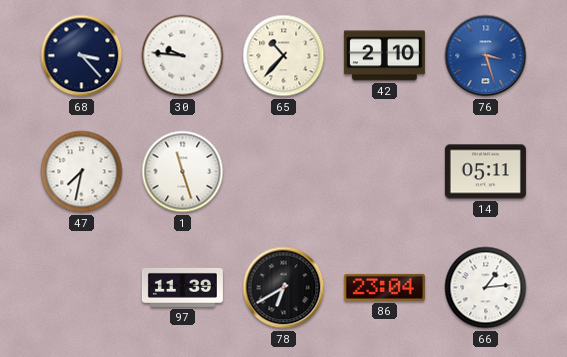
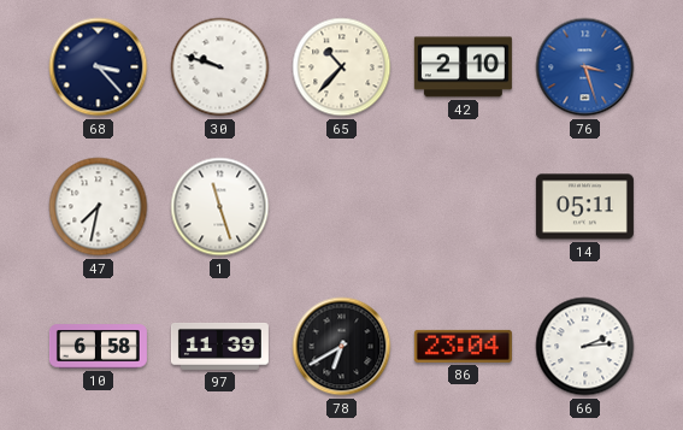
30: 9:46 -> 9:48 (220, 67)
10: none -> 6:58 (98, 347)
66: 1:14 -> 2:14 (585, 347)
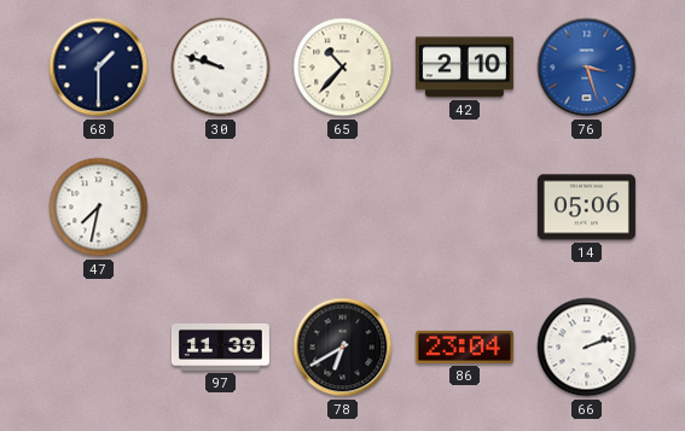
68: 3:23 -> 1:30 (99, 68)
1: 11:27 -> none (220, 207)
14: 05:11 -> 05:06 (586, 208)
10: 6:58 -> none (98, 347)
66: 2:14 -> 2:12 (587, 348)
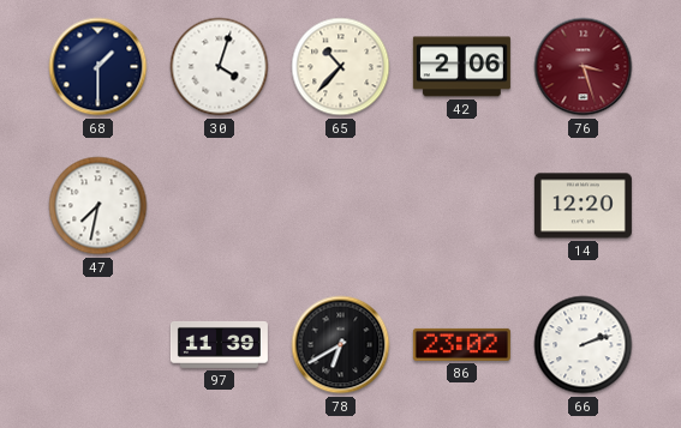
30: 9:48 -> 4:03 (220, 67)
42: 2:10 -> 2:06 (461, 67)
76 dial: blue -> burgundy (584, 67)
14: 05:06 -> 12:20 (583, 206)
86: 23:04 -> 23:02 (461, 344)
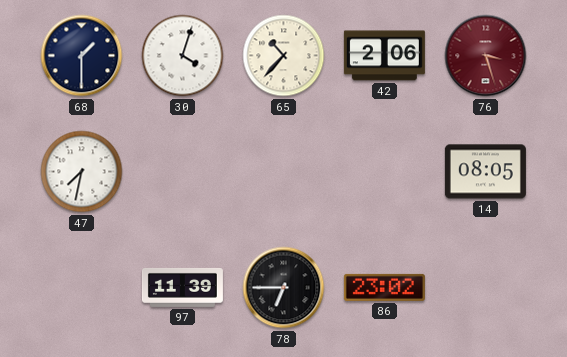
14: 12:20 -> 08:05 (485, 172)
78: 6:40 -> 6:45 (284, 288)
66: 2:12 -> none (584, 345)
